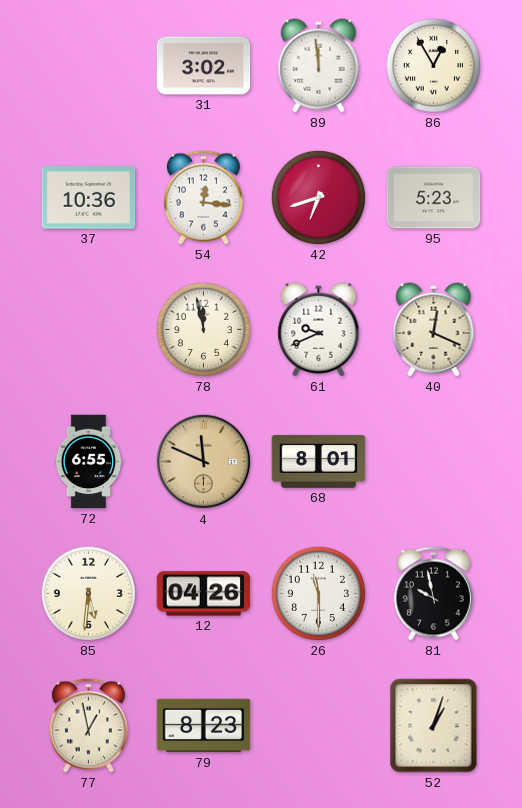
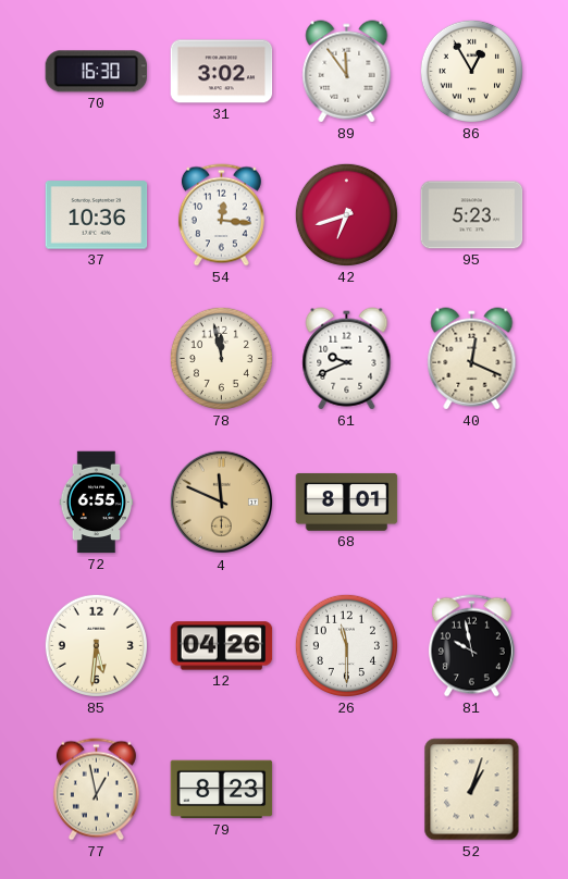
70: none -> 16:30 (96, 72)
89: 11:59 -> 11:54 (347, 72)
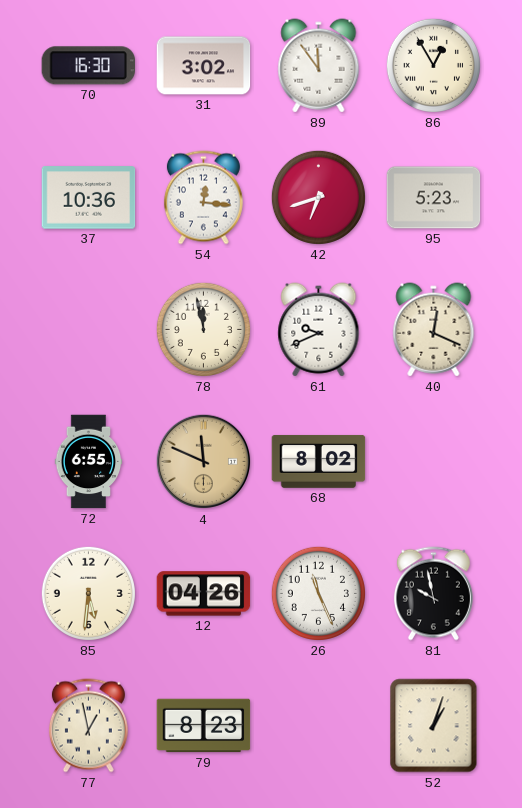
68: 8:01 -> 8:02 (319, 461)
26: 11:30 -> 11:26 (318, 593)
